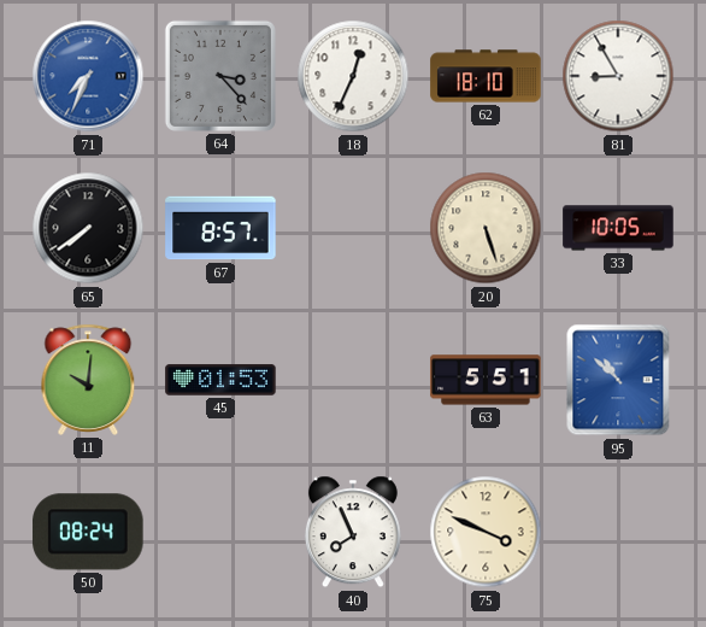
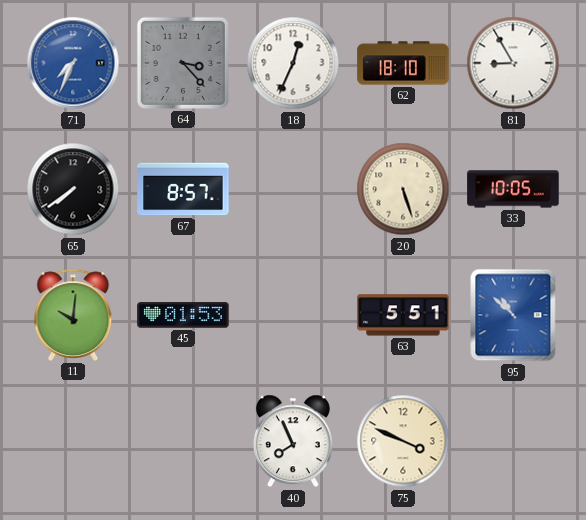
50: 08:24 -> none (88, 532)
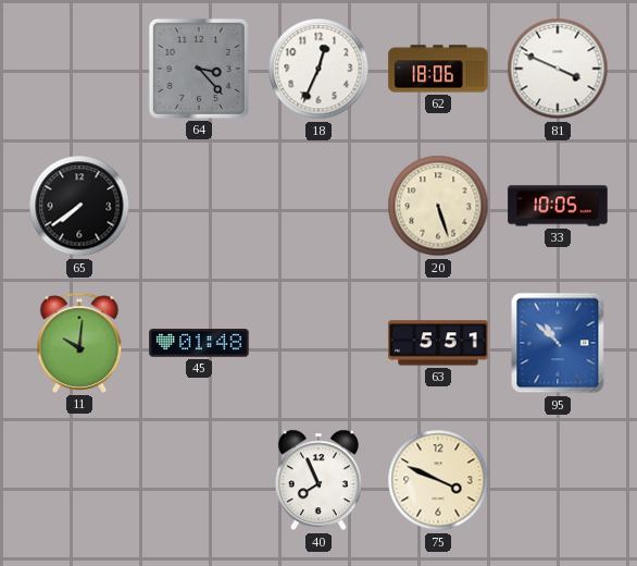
71: 7:34 -> none (73, 63)
62: 18:10 -> 18:06 (438, 69)
81: 8:55 -> 3:49 (558, 69)
67: 8:57 -> none (183, 189)
45: 01:53 -> 01:48 (199, 343)
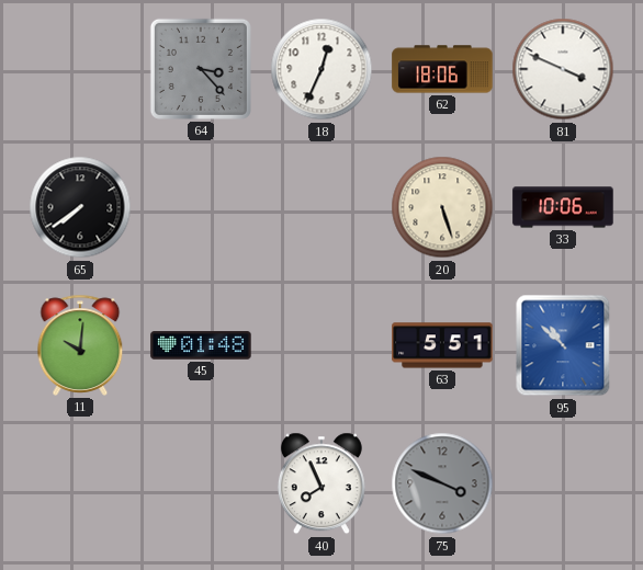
33: 10:05 -> 10:06 (563, 207)
75 dial: cream -> grey (442, 483)
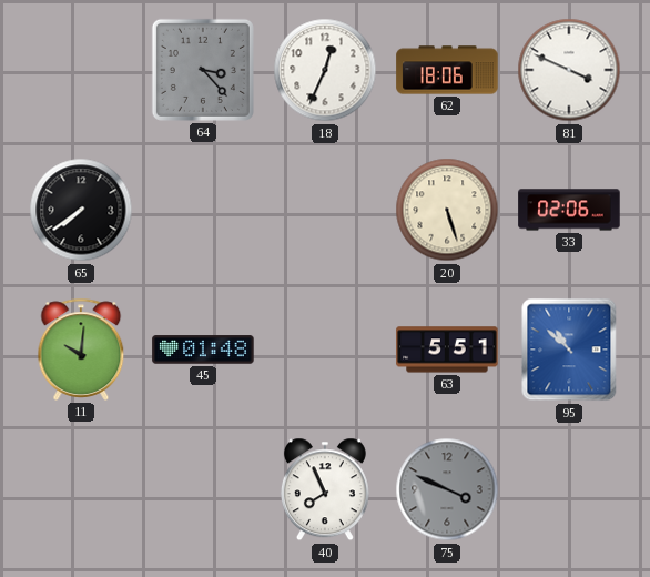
33: 10:06 -> 02:06 (569, 210)
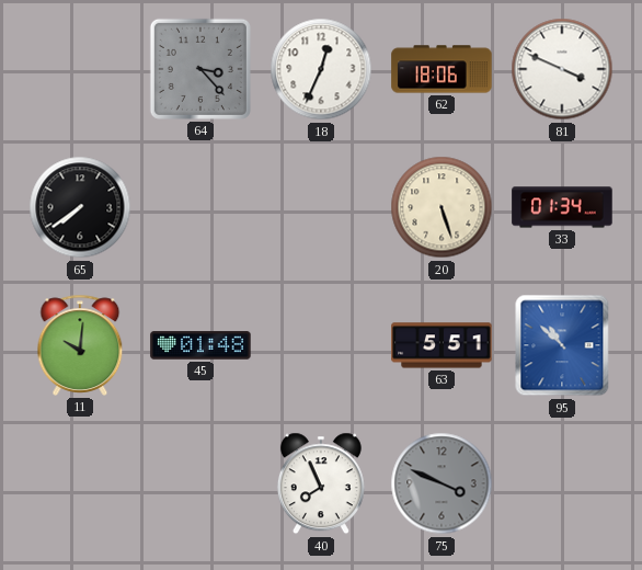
33: 02:06 -> 01:34 (562, 207)
